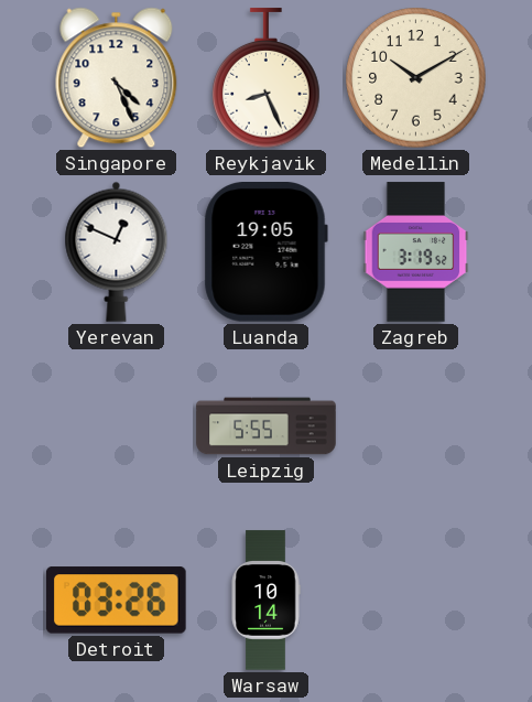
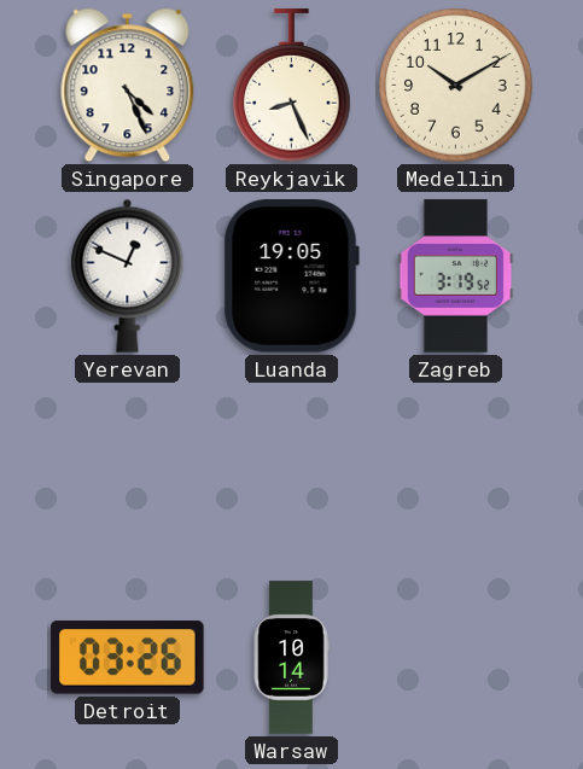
Leipzig: 5:55 -> none (267, 426)
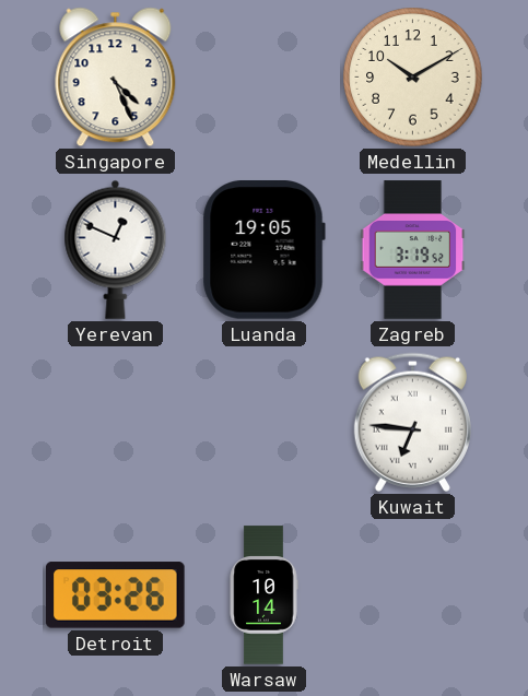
Reykjavik: 8:26 -> none (292, 86)
Kuwait: none -> 6:46 (412, 422)
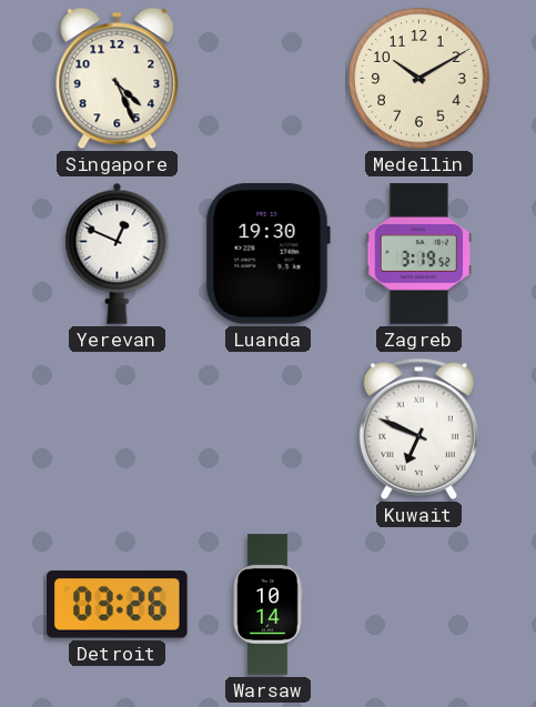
Luanda: 19:05 -> 19:30 (267, 254)
Kuwait: 6:46 -> 6:49 (418, 428)
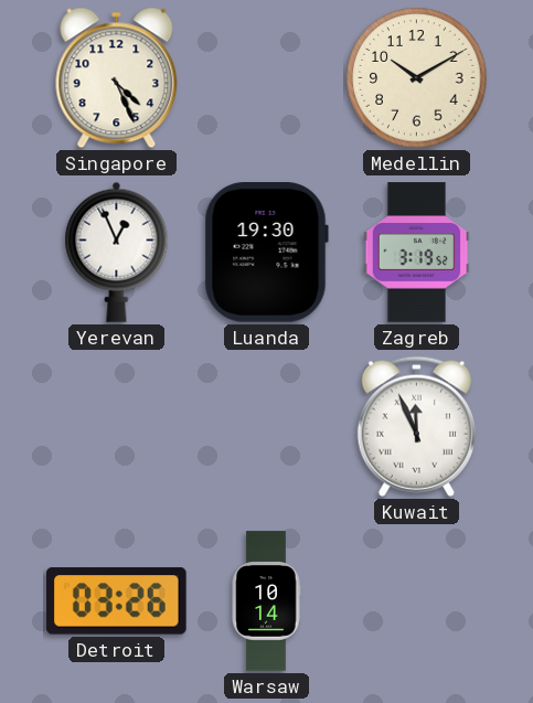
Yerevan: 12:49 -> 12:56 (117, 252)
Kuwait: 6:49 -> 11:56 (416, 426)
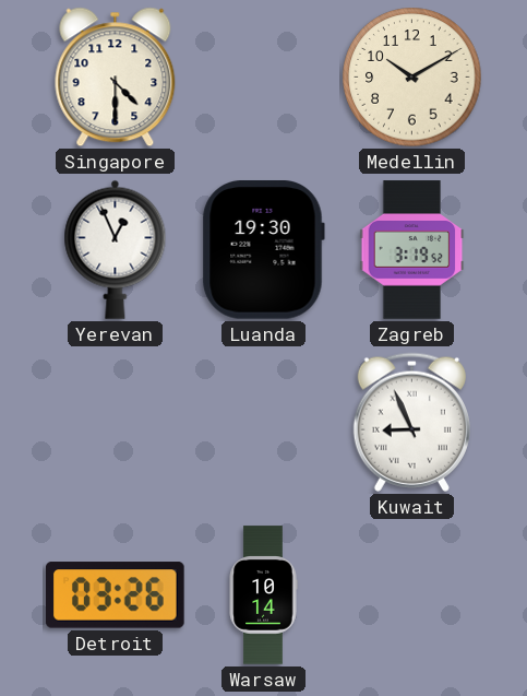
Singapore: 4:26 -> 4:30 (116, 78)
Kuwait: 11:56 -> 8:56 (411, 422)
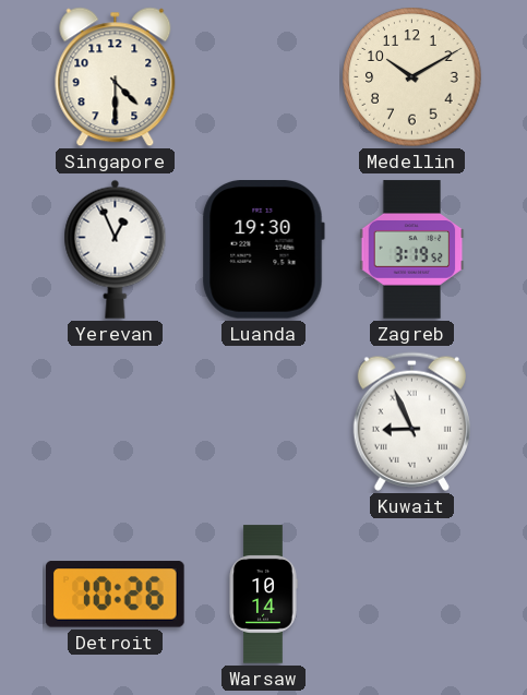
Detroit: 03:26 -> 10:26 (116, 595)
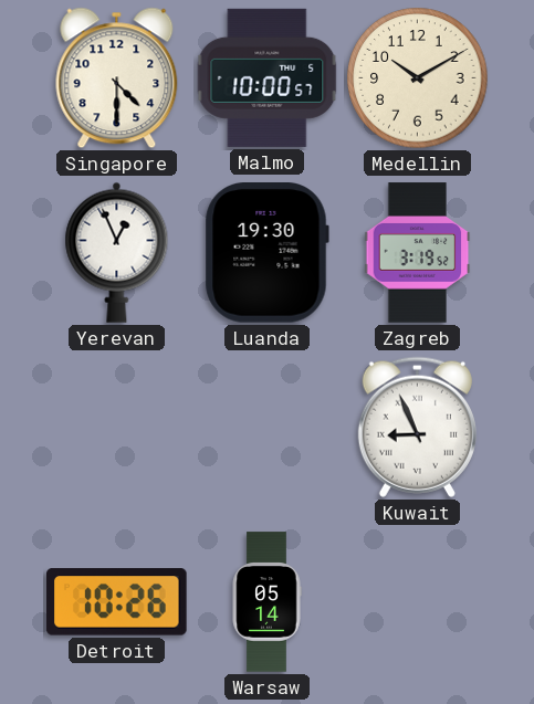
Malmo: none -> 10:00 (268, 77)
Warsaw: 10:14 -> 05:14 (266, 602)
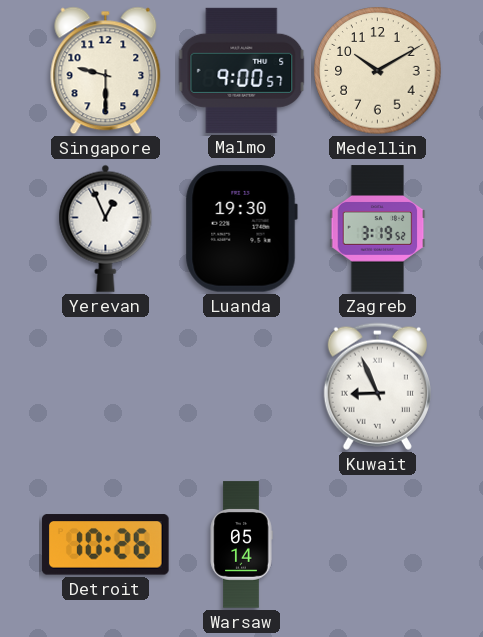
Singapore: 4:30 -> 9:30 (106, 71)
Malmo: 10:00 -> 9:00 (242, 70)
